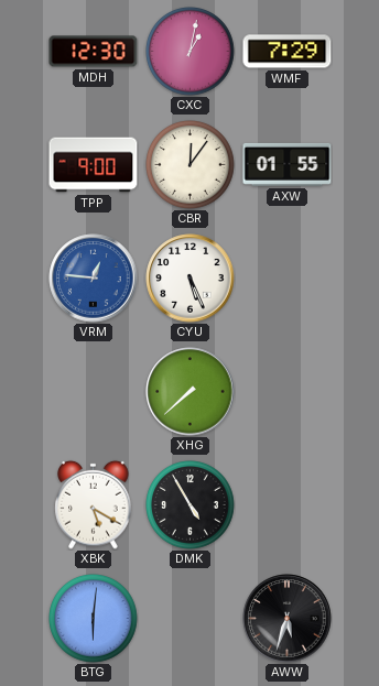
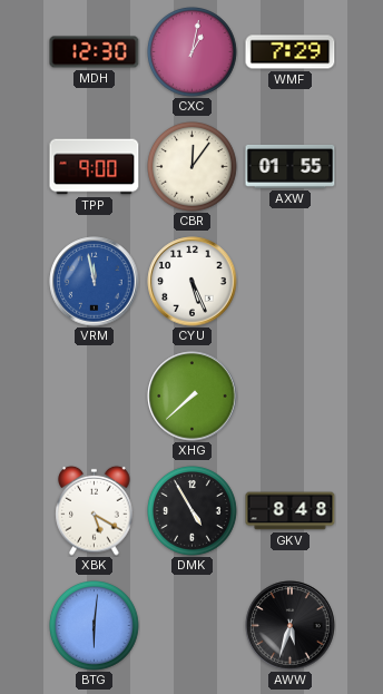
VRM: 12:46 -> 11:58 (95, 282)
GKV: none -> 8:48 (291, 511)
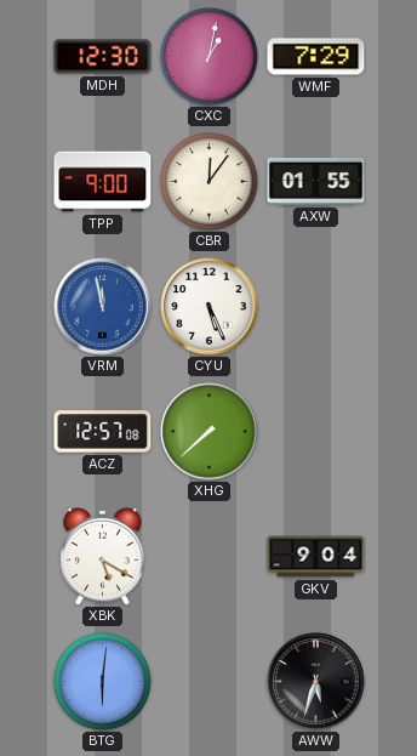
ACZ: none -> 12:57 (103, 432)
DMK: 4:55 -> none (193, 511)
GKV: 8:48 -> 9:04 (316, 557)
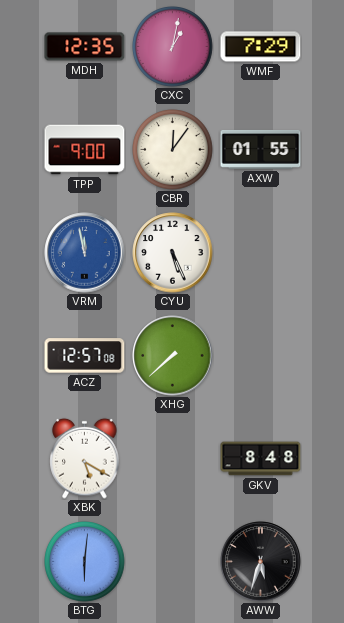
MDH: 12:30 -> 12:35 (85, 47)
GKV: 9:04 -> 8:48 (261, 459)
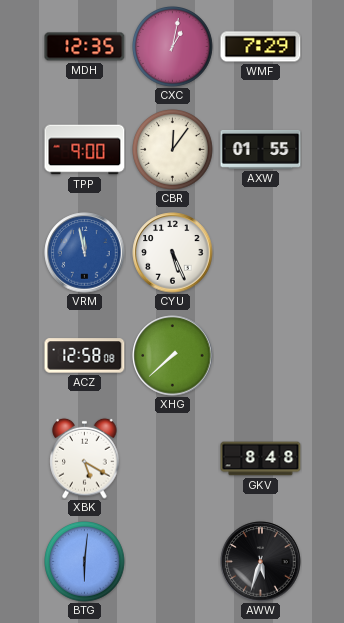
ACZ: 12:57 -> 12:58 (85, 356)
